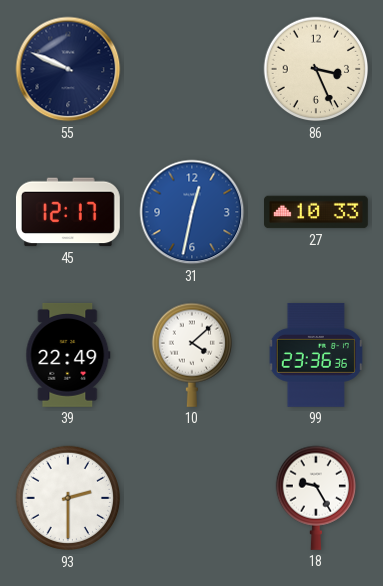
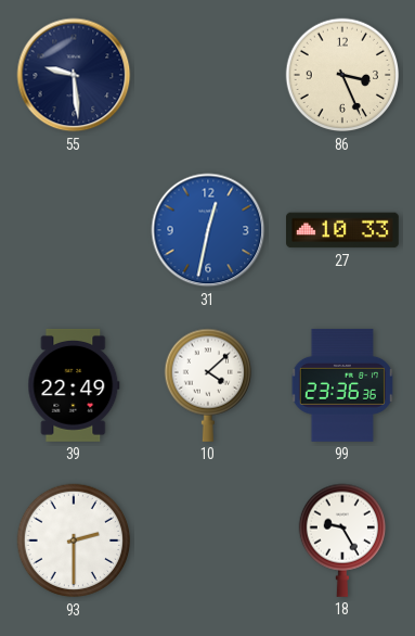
55: 9:49 -> 9:29 (74, 75)
45: 12:17 -> none (68, 212)
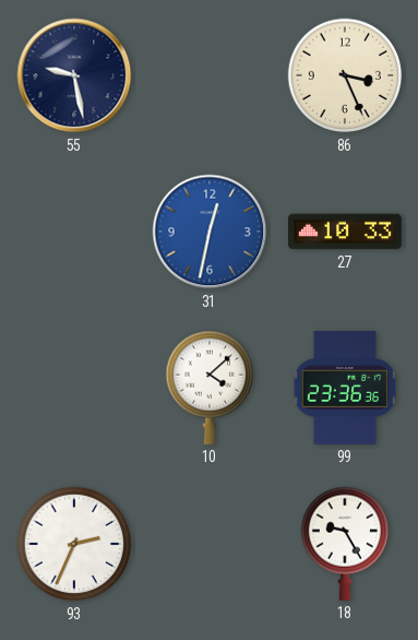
55: 9:29 -> 9:28 (74, 75)
39: 22:49 -> none (74, 385)
93: 2:30 -> 2:34 (74, 544)
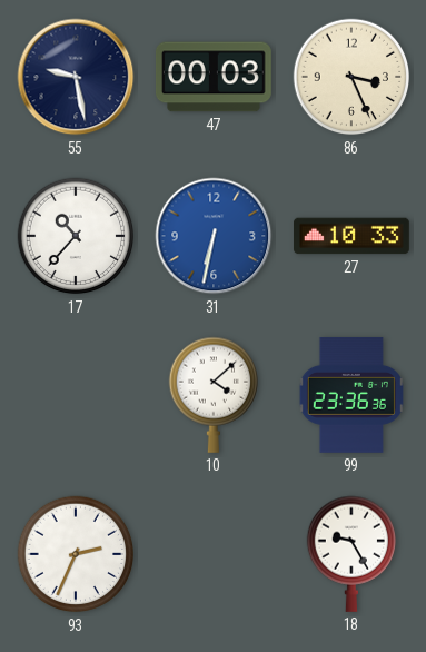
47: none -> 00:03 (214, 77)
17: none -> 10:37 (76, 236)
31: 12:32 -> 6:32 (214, 236)
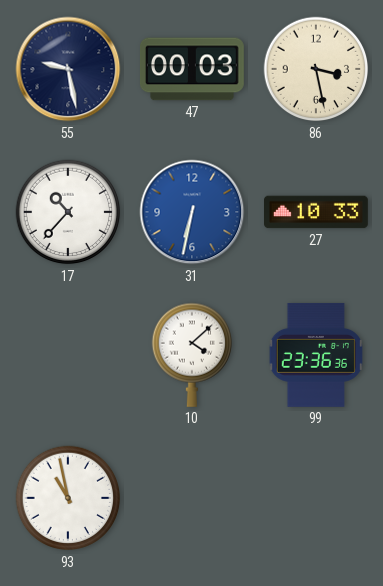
86: 3:26 -> 3:28 (316, 69)
93: 2:34 -> 10:58 (68, 498)
18: 9:25 -> none (350, 554)
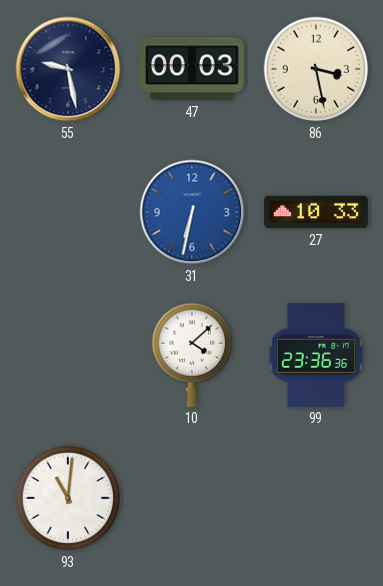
17: 10:37 -> none (68, 212)
93: 10:58 -> 11:01 (68, 498)
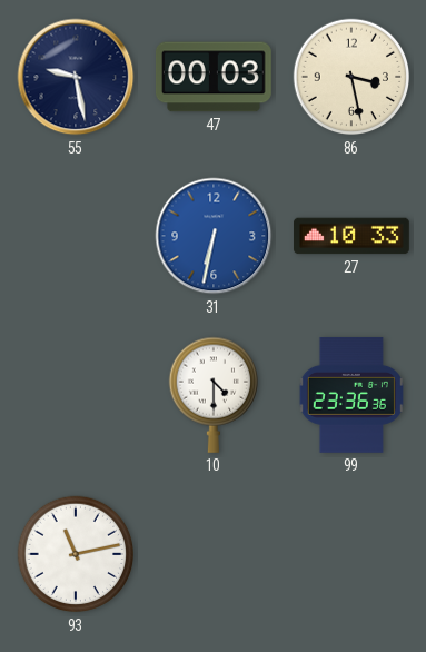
10: 4:08 -> 4:30 (212, 395)
93: 11:01 -> 11:13 (76, 554)
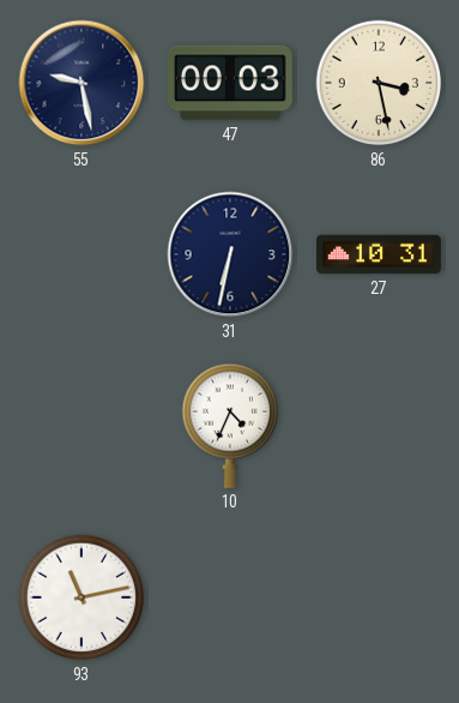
31 dial: blue -> navy (230, 254)
27: 10:33 -> 10:31 (380, 254)
10: 4:30 -> 4:34 (229, 426)
99: 23:36 -> none (351, 395)
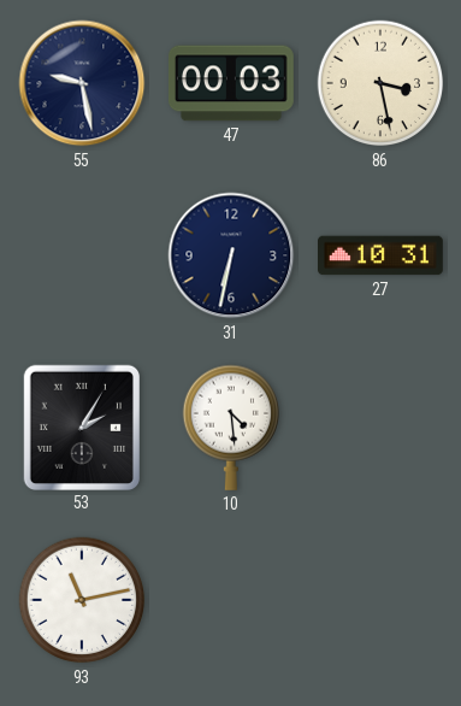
53: none -> 2:05 (82, 426)
10: 4:34 -> 4:29 (230, 428)
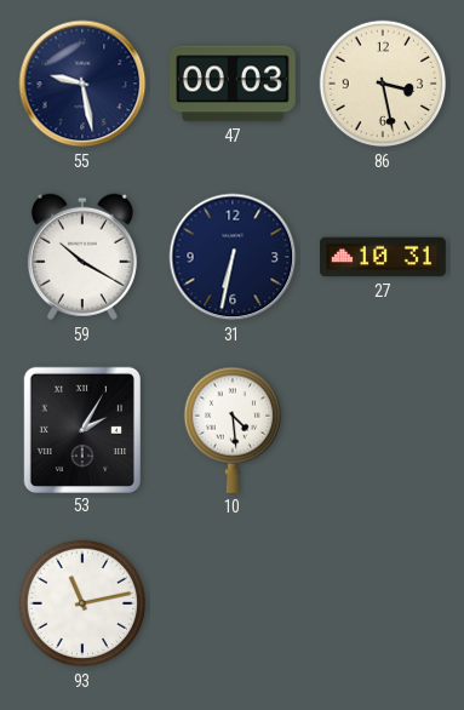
59: none -> 10:20 (82, 257)
